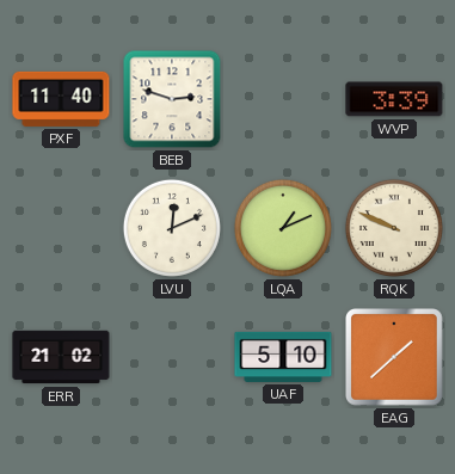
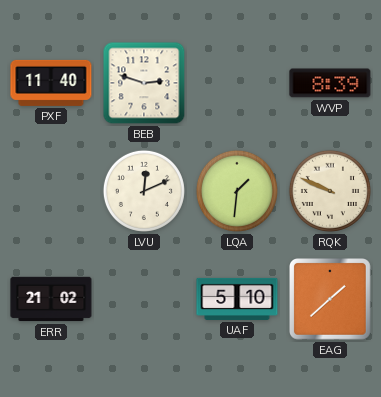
WVP: 3:39 -> 8:39 (330, 83)
LQA: 1:11 -> 1:31 (237, 191)
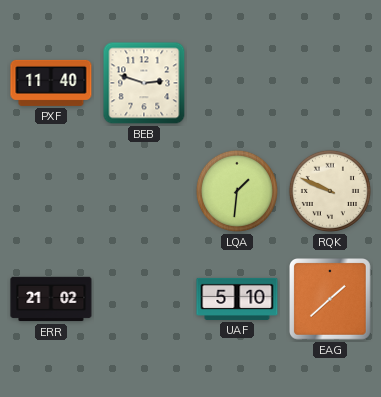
WVP: 8:39 -> none (330, 83)
LVU: 12:11 -> none (144, 191)
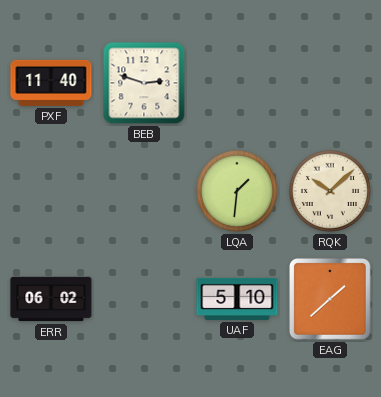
RQK: 9:49 -> 10:08 (330, 191)
ERR: 21:02 -> 06:02 (51, 299)
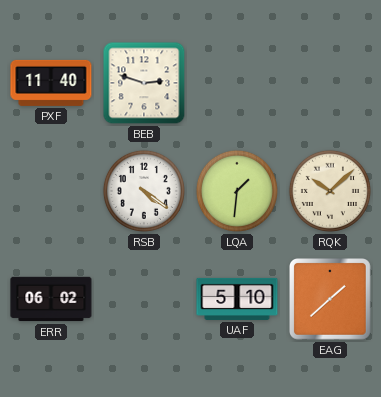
RSB: none -> 4:21 (144, 191)
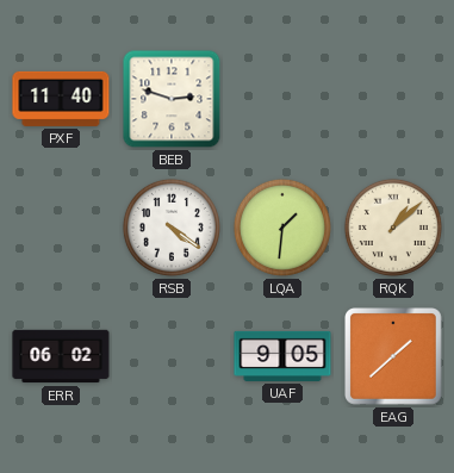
RQK: 10:08 -> 1:08 (393, 228)
UAF: 5:10 -> 9:05 (282, 356)
